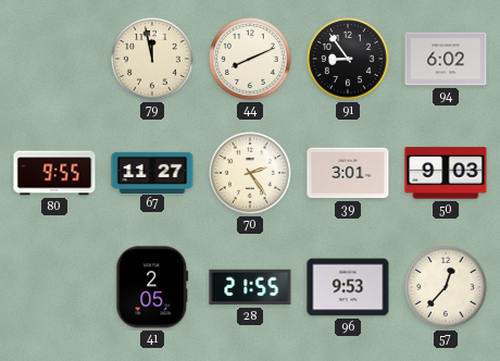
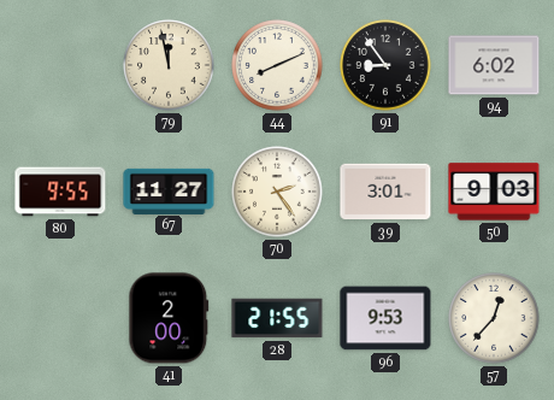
41: 2:05 -> 2:00 (169, 318)
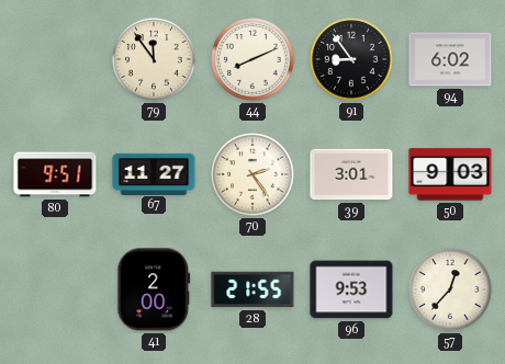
79: 11:58 -> 11:54 (154, 59)
80: 9:55 -> 9:51 (55, 174)
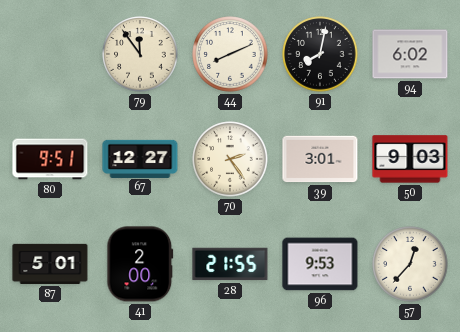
91: 8:54 -> 8:02 (320, 54)
67: 11:27 -> 12:27 (140, 158)
87: none -> 5:01 (50, 264)
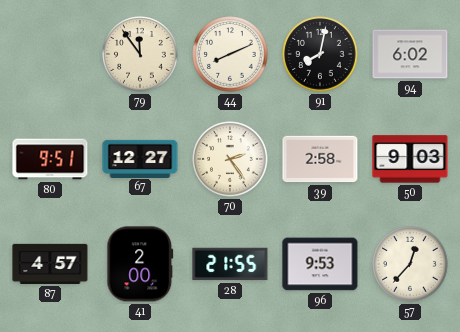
39: 3:01 -> 2:58 (320, 159)
87: 5:01 -> 4:57 (50, 264)
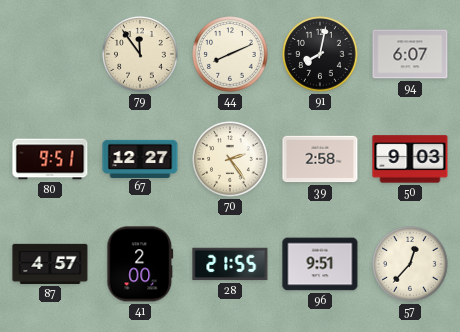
94: 6:02 -> 6:07 (410, 54)
96: 9:53 -> 9:51 (320, 264)
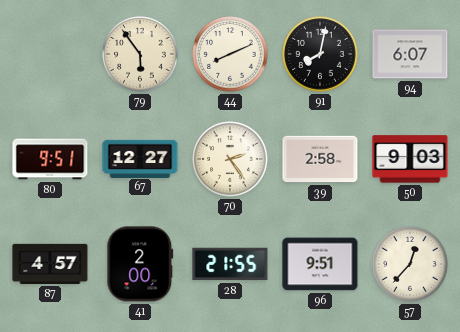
79: 11:54 -> 5:54 (140, 54)
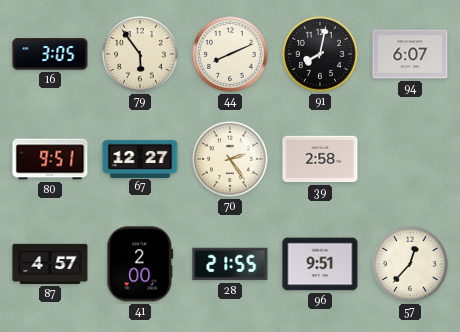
16: none -> 3:05 (50, 54)
50: 9:03 -> none (410, 159)
